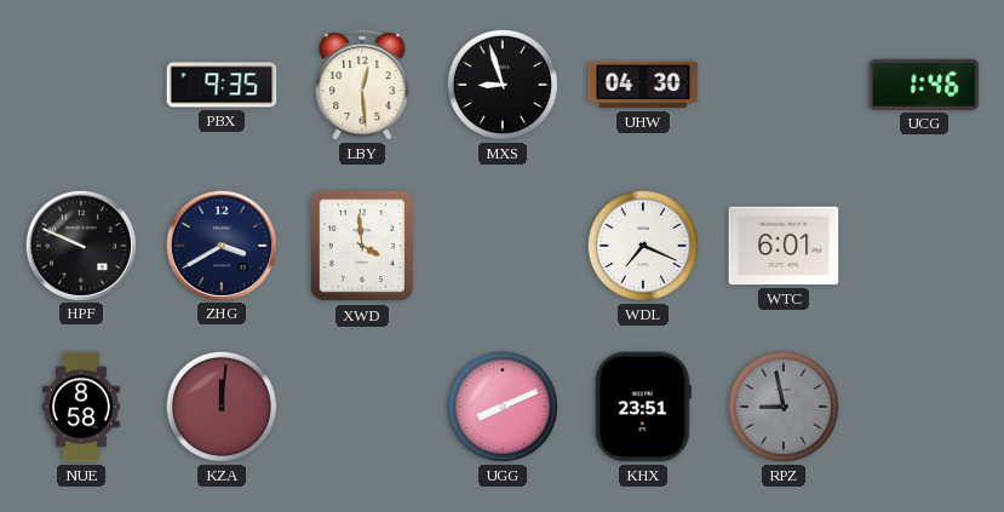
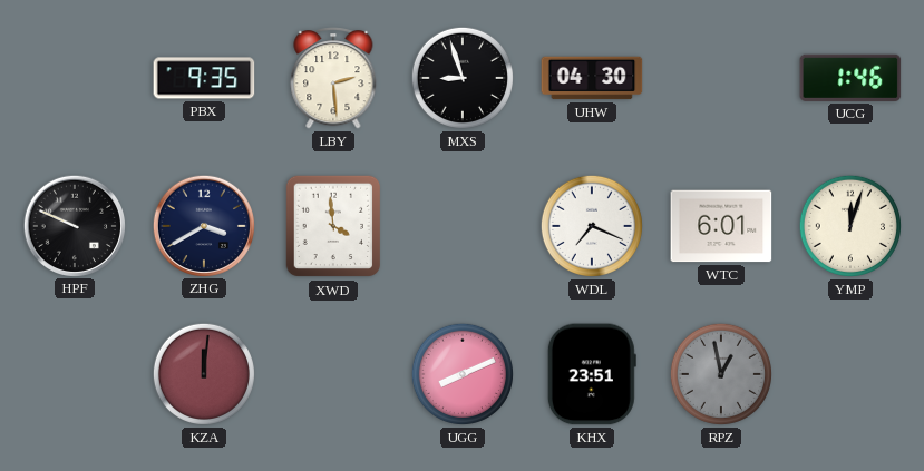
LBY: 12:29 -> 2:29 (333, 78)
YMP: none -> 12:03 (850, 226)
NUE: 8:58 -> none (82, 407)
RPZ: 8:58 -> 12:58 (721, 374)
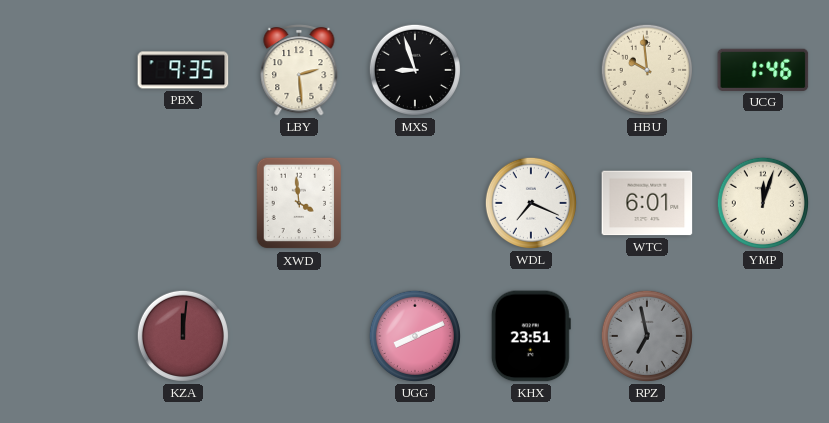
UHW: 04:30 -> none (592, 78)
HBU: none -> 9:59 (647, 70)
HPF: 9:49 -> none (74, 225)
ZHG: 3:40 -> none (203, 225)
RPZ: 12:58 -> 6:58 (647, 336)
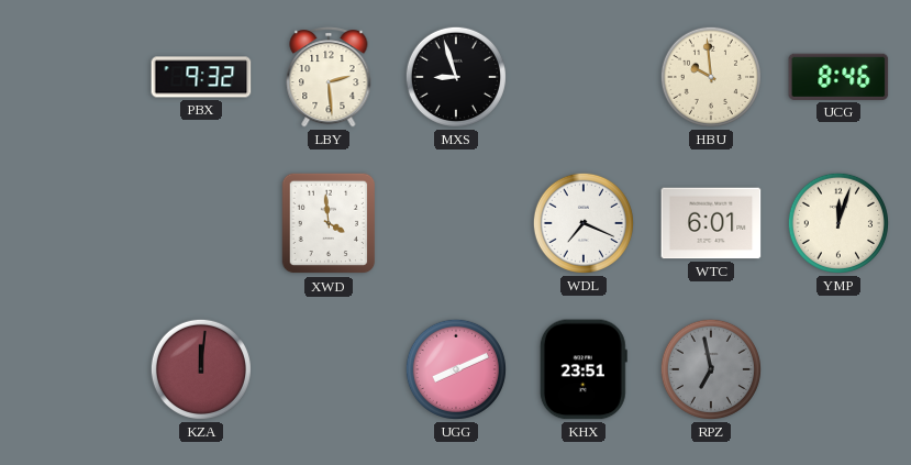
PBX: 9:35 -> 9:32 (201, 77)
UCG: 1:46 -> 8:46 (838, 77)
